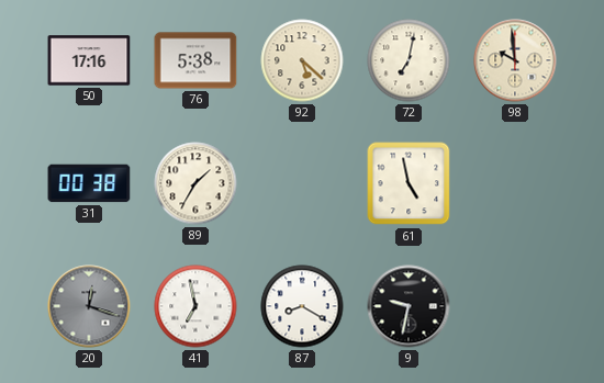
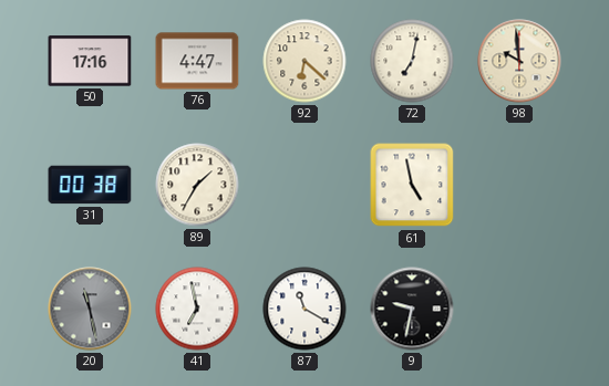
76: 5:38 -> 4:47 (197, 61)
92: 5:22 -> 6:22 (304, 61)
20: 12:18 -> 11:28 (90, 309)
87: 8:20 -> 11:20 (304, 309)
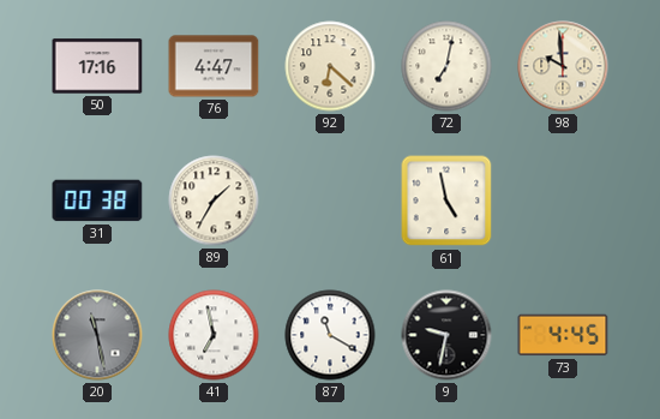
73: none -> 4:45 (563, 335)
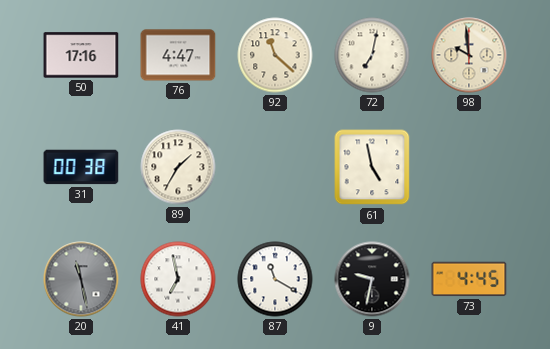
92: 6:22 -> 11:22 (275, 55)
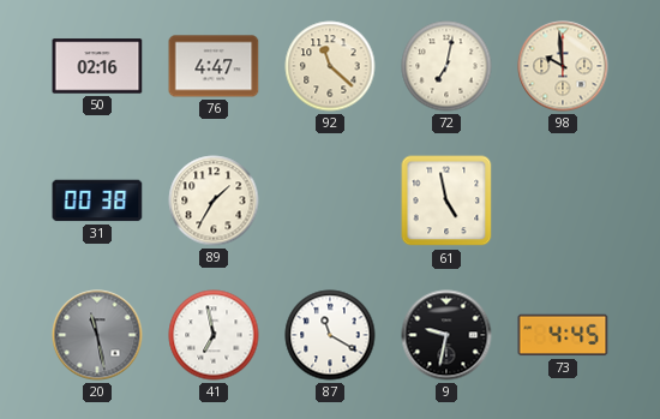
50: 17:16 -> 02:16 (97, 66)
